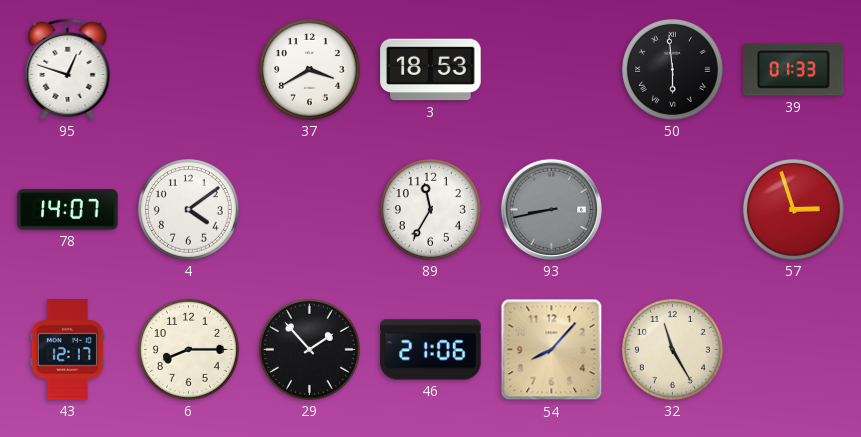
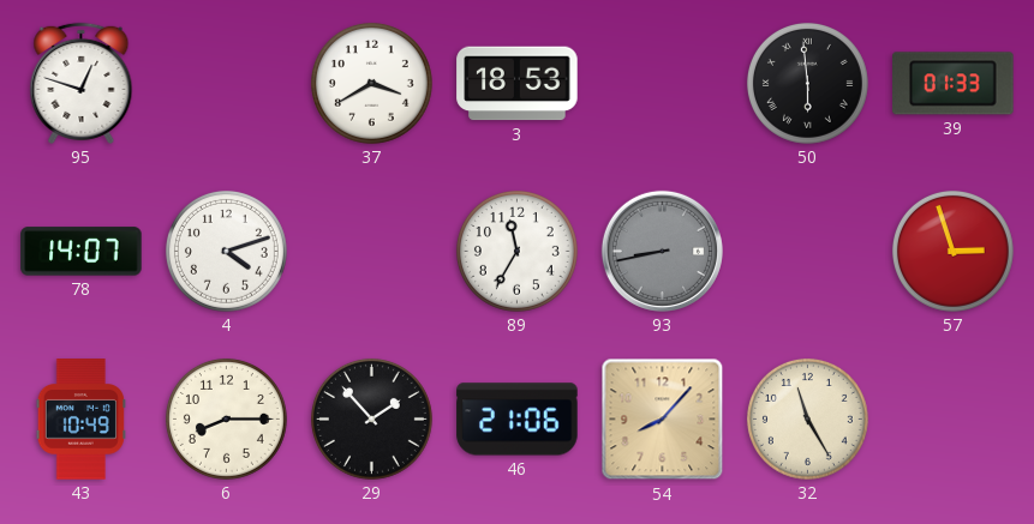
4: 4:09 -> 4:12 (226, 251)
43: 12:17 -> 10:49 (80, 420)
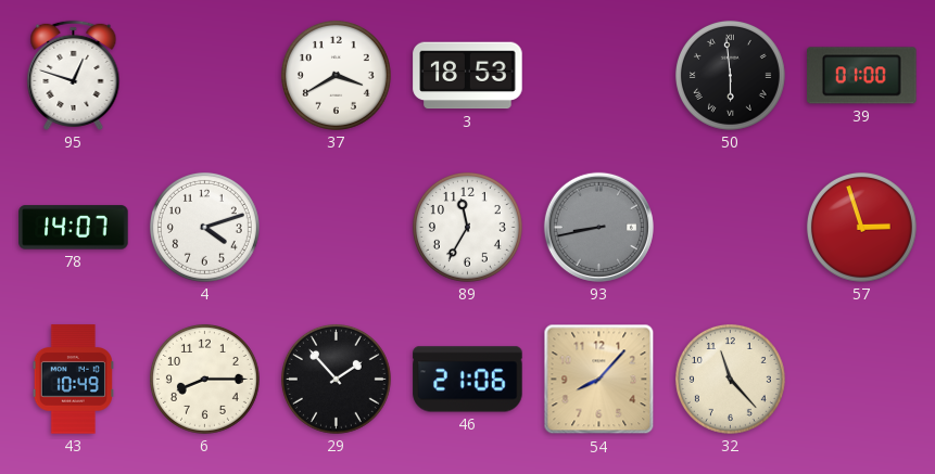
39: 01:33 -> 01:00 (862, 76)
32: 11:25 -> 11:23 (730, 379)
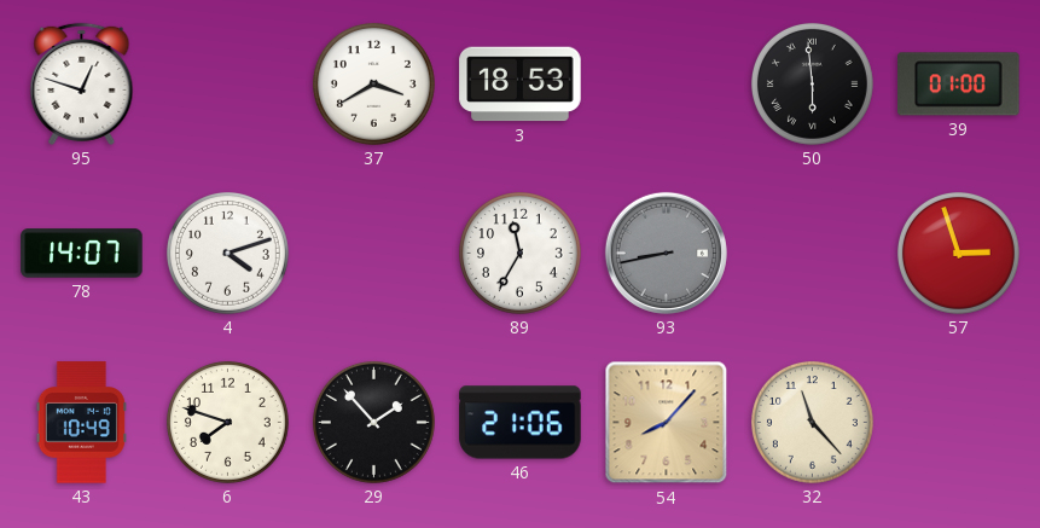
6: 8:15 -> 7:48 (227, 422)
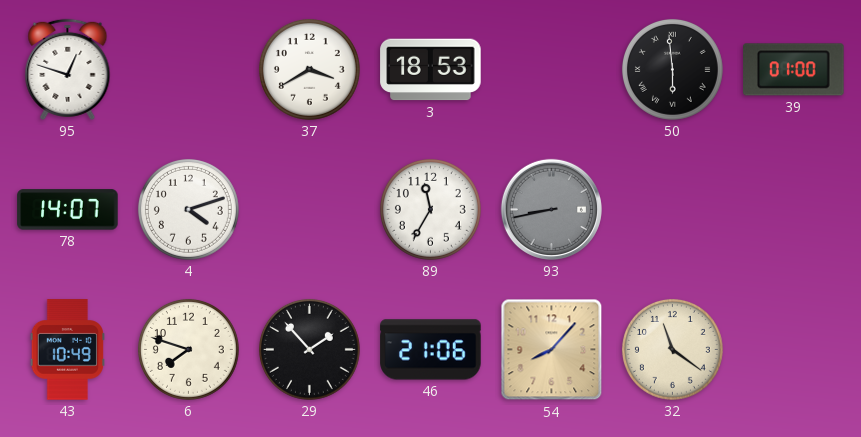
57: 2:57 -> none (958, 253)
32: 11:23 -> 11:21 (672, 349)
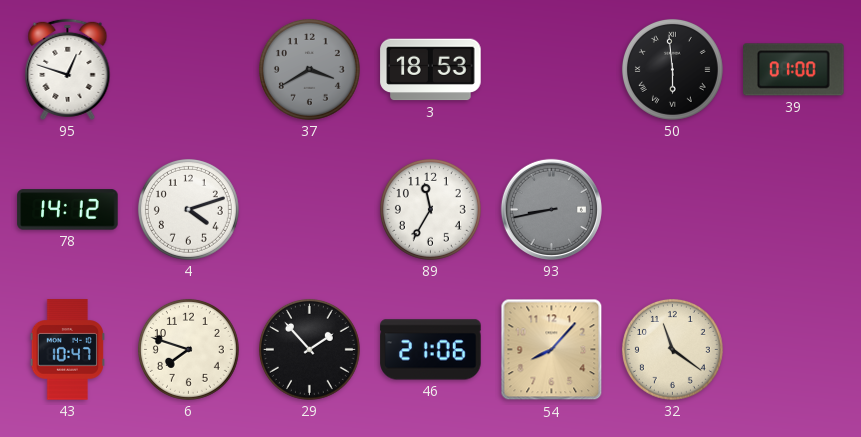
37 dial: white -> grey (309, 69)
78: 14:07 -> 14:12 (68, 210)
43: 10:49 -> 10:47 (67, 350)
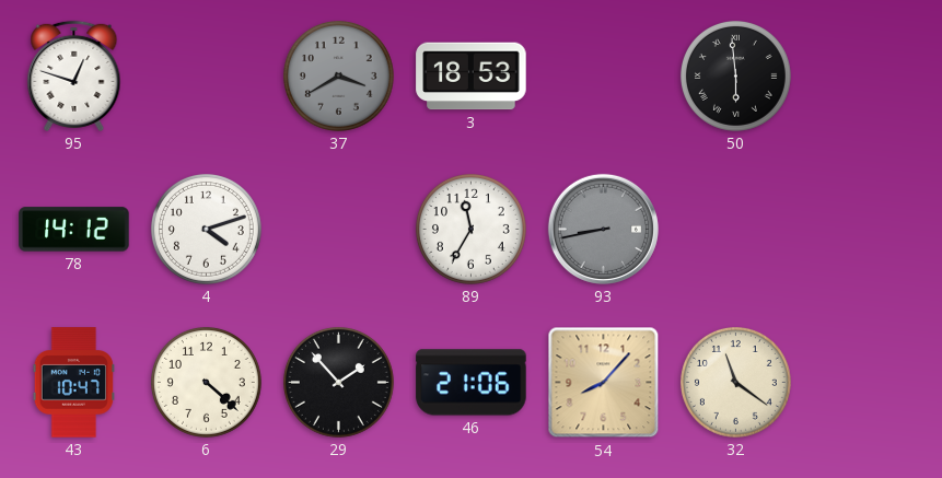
39: 01:00 -> none (794, 70)
6: 7:48 -> 4:22 (206, 382)
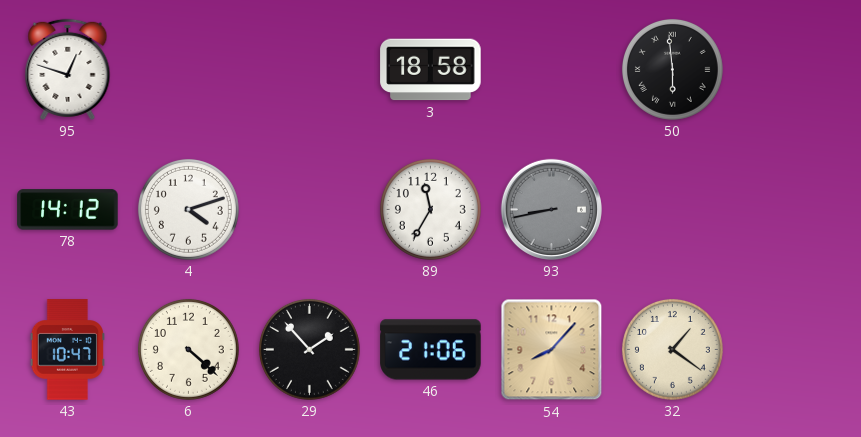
37: 3:40 -> none (338, 75)
3: 18:53 -> 18:58 (431, 70)
32: 11:21 -> 1:21 (672, 349)
